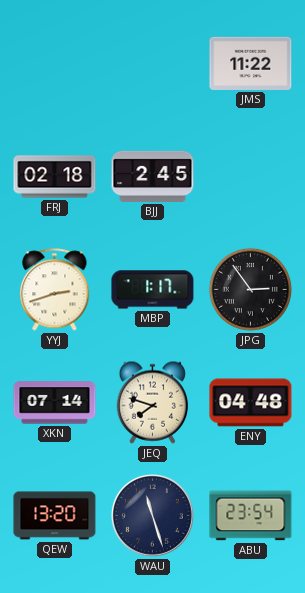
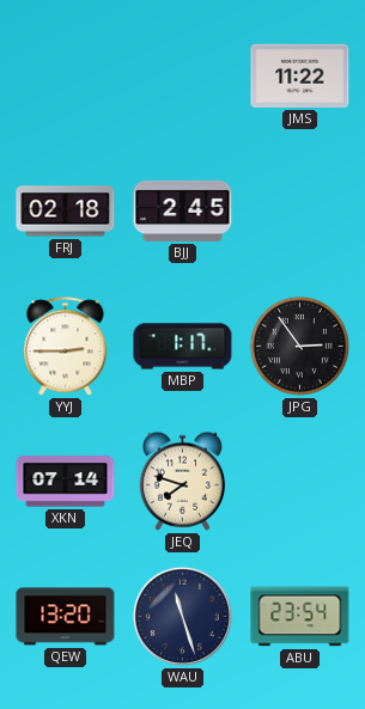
YYJ: 2:42 -> 2:45 (66, 347)
ENY: 04:48 -> none (251, 403)
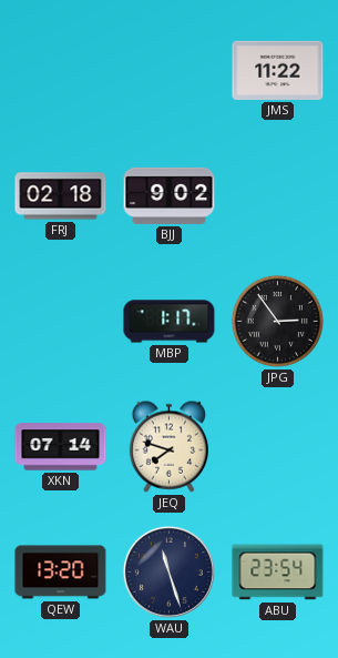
BJJ: 2:45 -> 9:02 (170, 195)
YYJ: 2:45 -> none (66, 347)
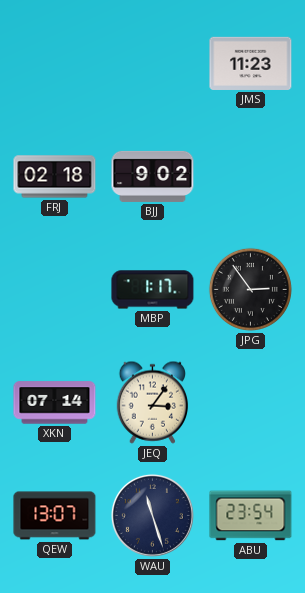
JMS: 11:22 -> 11:23 (251, 63)
JEQ: 7:48 -> 3:06 (152, 402)
QEW: 13:20 -> 13:07 (55, 516)
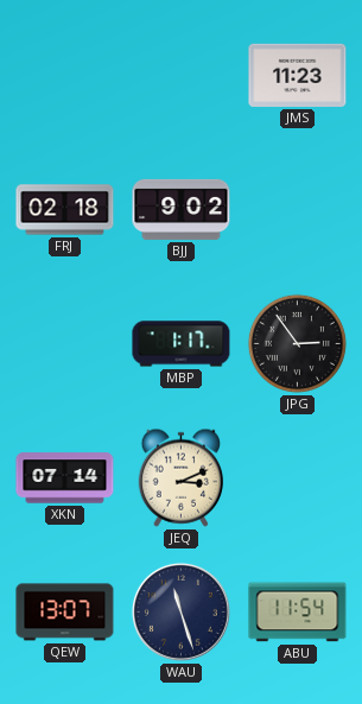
JEQ: 3:06 -> 3:11 (180, 477)
ABU: 23:54 -> 11:54 (298, 613)
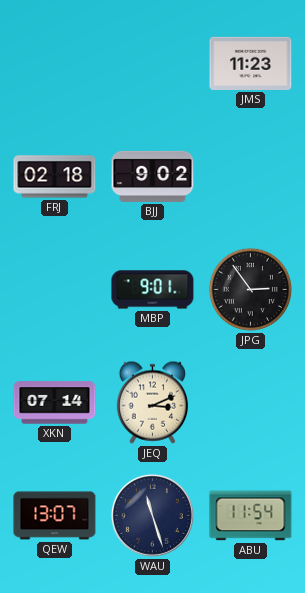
MBP: 1:17 -> 9:01 (153, 290)
